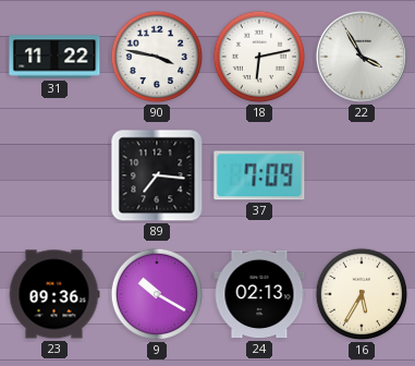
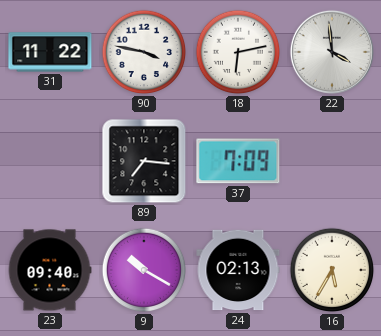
22: 3:55 -> 3:59 (332, 52)
23: 09:36 -> 09:40 (50, 270)
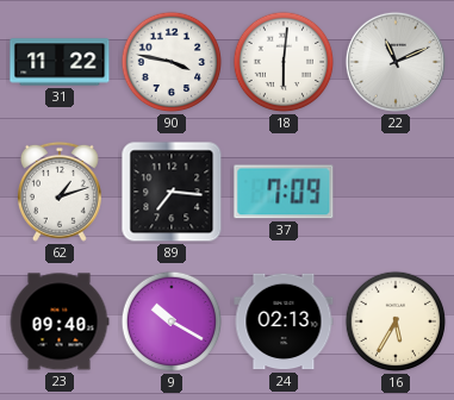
18: 6:13 -> 6:01 (284, 62)
22: 3:59 -> 11:11 (396, 62)
62: none -> 1:12 (60, 192)
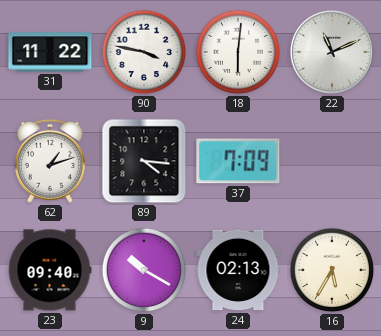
89: 7:16 -> 4:16 (144, 161)
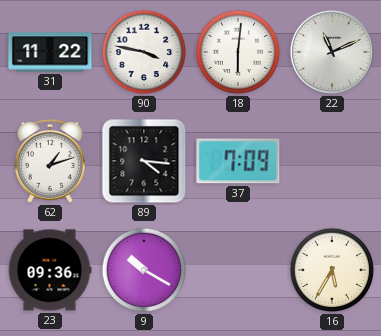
23: 09:40 -> 09:36 (50, 270)
24: 02:13 -> none (238, 270)
